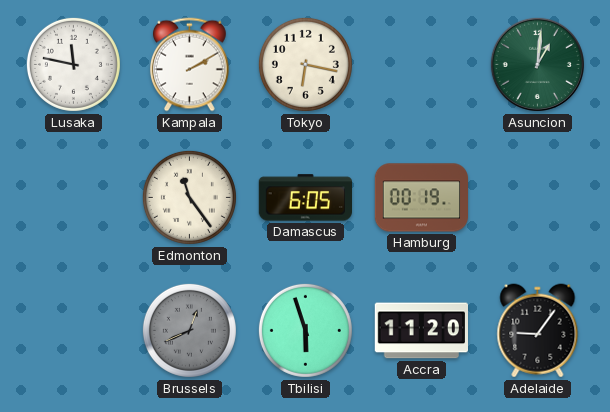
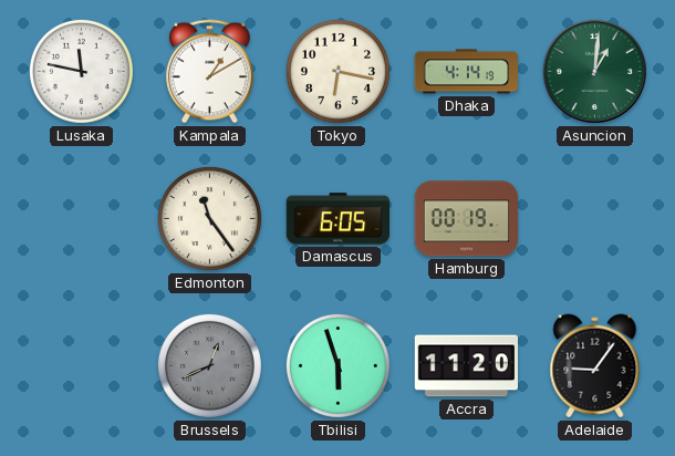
Kampala: 2:10 -> 1:10 (209, 72)
Dhaka: none -> 4:14 (466, 72)
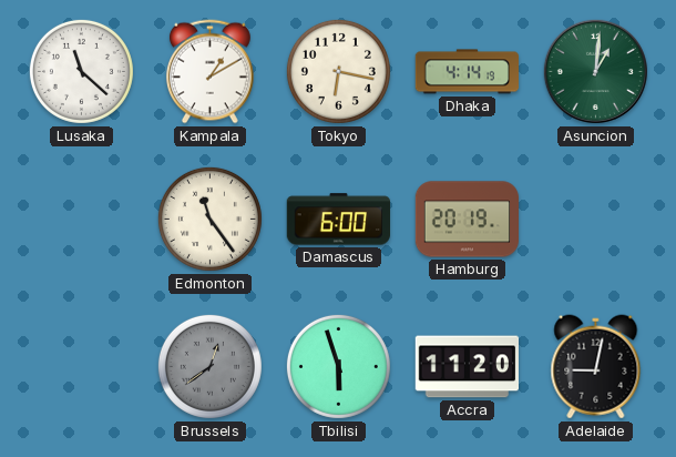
Lusaka: 11:47 -> 11:22 (81, 71)
Damascus: 6:05 -> 6:00 (338, 220)
Hamburg: 00:19 -> 20:19 (468, 220)
Brussels: 12:41 -> 12:39 (209, 366)
Adelaide: 9:06 -> 9:02 (596, 367)
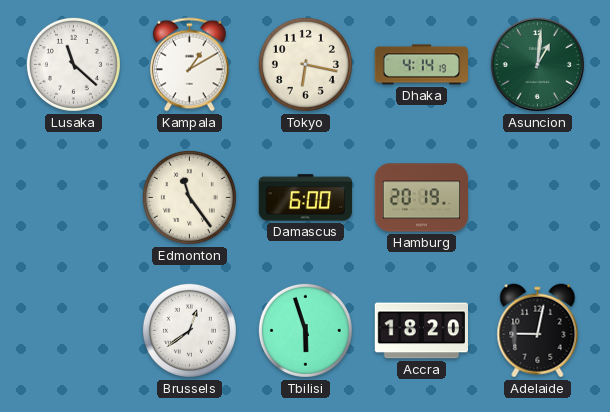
Brussels dial: grey -> white (189, 330)
Accra: 11:20 -> 18:20 (421, 331)
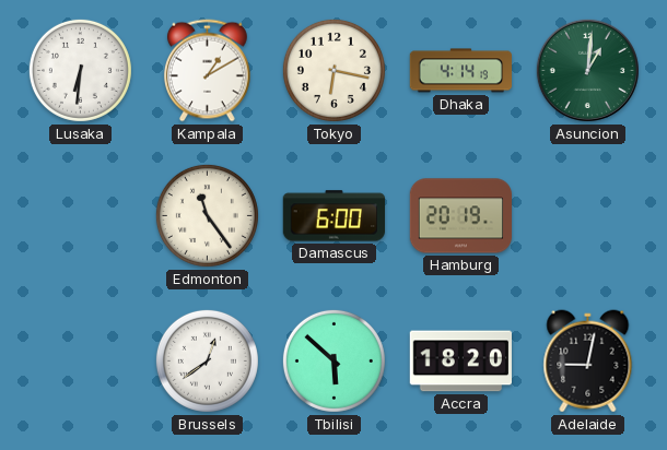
Lusaka: 11:22 -> 6:31 (80, 70)
Tbilisi: 5:57 -> 5:52 (333, 360)
